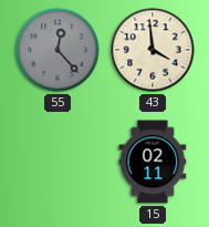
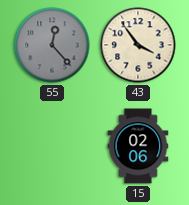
43: 3:59 -> 3:54 (138, 45)
15: 02:11 -> 02:06 (138, 146)
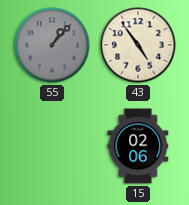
55: 12:23 -> 1:07 (52, 45)
43: 3:54 -> 4:54 (138, 45)
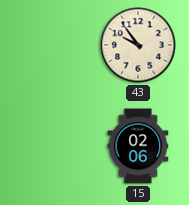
55: 1:07 -> none (52, 45)
43: 4:54 -> 9:54 (138, 45)
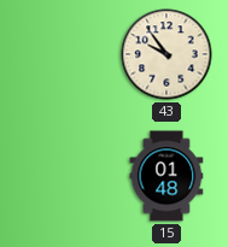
15: 02:06 -> 01:48 (166, 176)
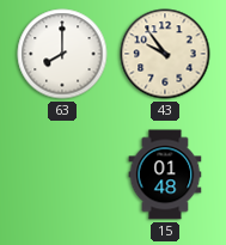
63: none -> 8:00 (62, 54)
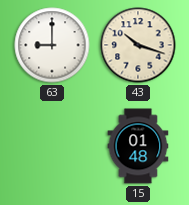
63: 8:00 -> 9:00 (52, 45)
43: 9:54 -> 10:18 (138, 45)
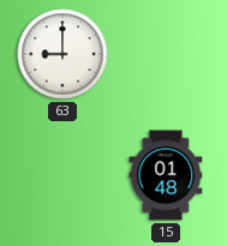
43: 10:18 -> none (138, 45)
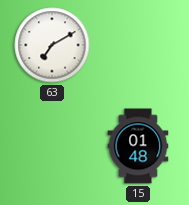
63: 9:00 -> 7:10 (52, 45)
